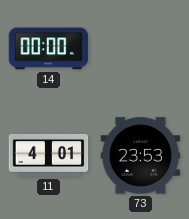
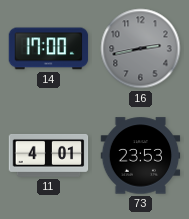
14: 00:00 -> 17:00 (49, 49)
16: none -> 2:43 (141, 49)
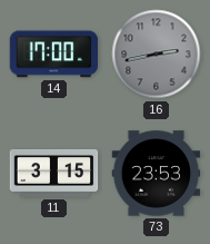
11: 4:01 -> 3:15 (54, 174)
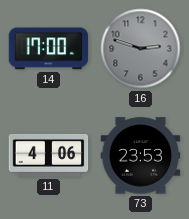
16: 2:43 -> 2:48 (141, 49)
11: 3:15 -> 4:06 (49, 156)
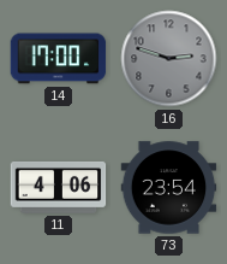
73: 23:53 -> 23:54 (169, 188)
